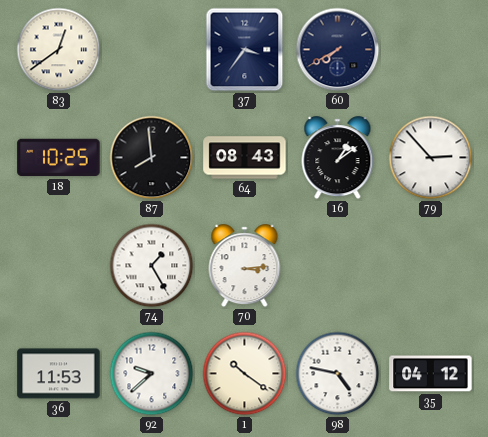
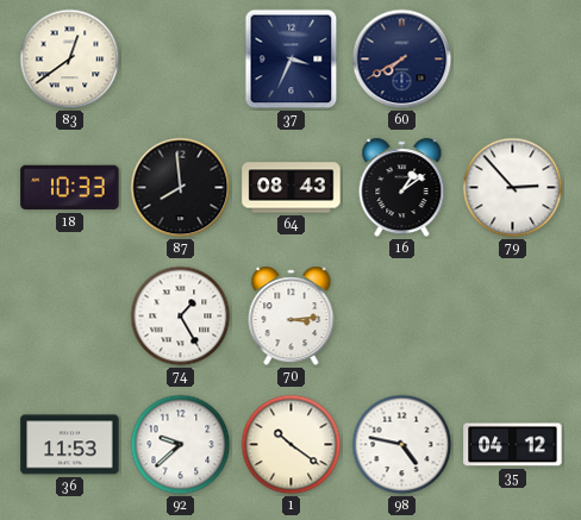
37: 3:36 -> 3:34 (292, 59)
18: 10:25 -> 10:33 (70, 188)
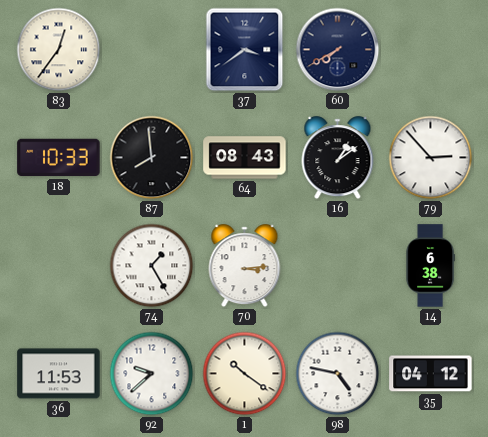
83: 12:39 -> 12:36 (59, 50)
37: 3:34 -> 3:39 (245, 50)
14: none -> 6:38 (430, 266)
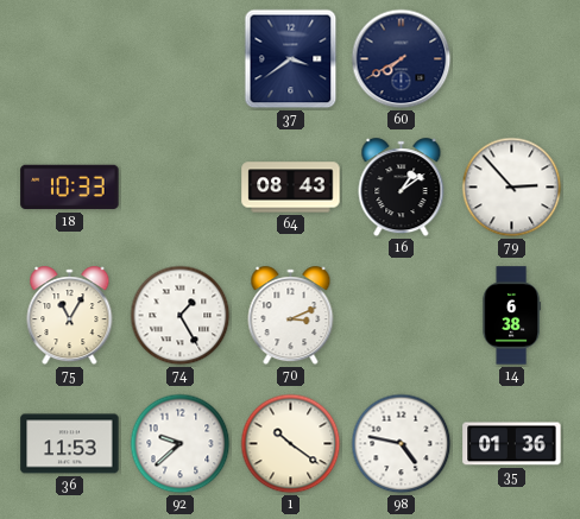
83: 12:36 -> none (59, 50)
87: 7:59 -> none (152, 158)
75: none -> 11:05 (70, 316)
70: 3:14 -> 3:11 (291, 316)
35: 04:12 -> 01:36 (512, 444)
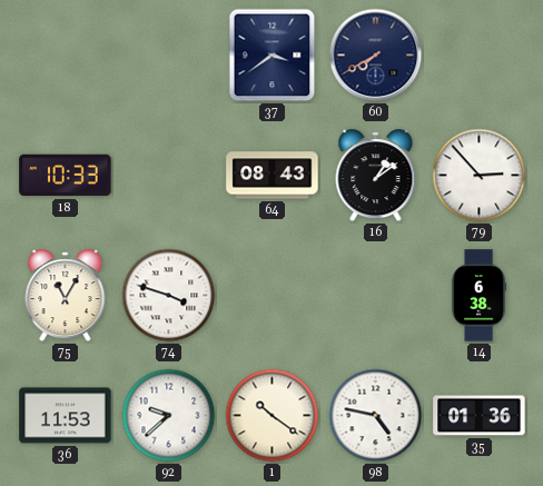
74: 1:25 -> 3:48 (169, 296)
70: 3:11 -> none (291, 316)
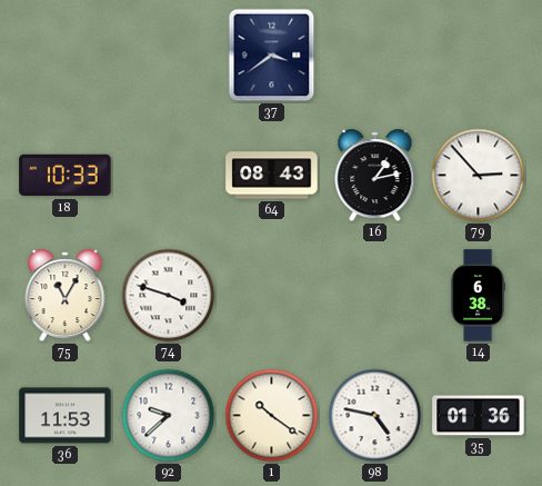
60: 7:40 -> none (376, 56)
16: 1:09 -> 1:13 (375, 176)
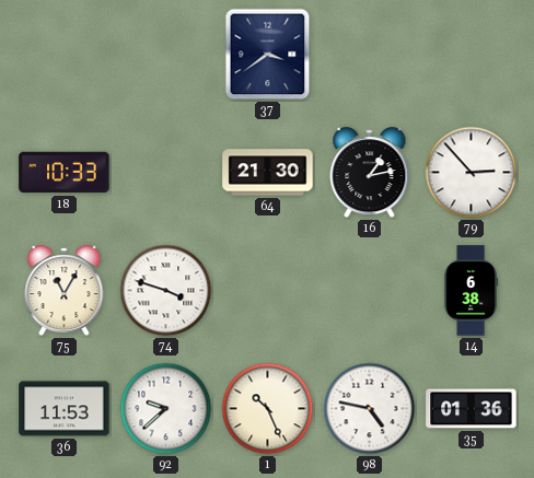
64: 08:43 -> 21:30 (268, 173)
1: 10:21 -> 10:26 (268, 409)
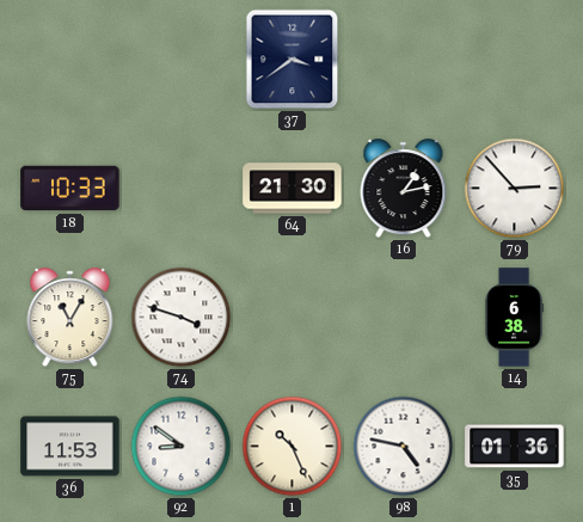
92: 9:38 -> 8:51 (182, 447)
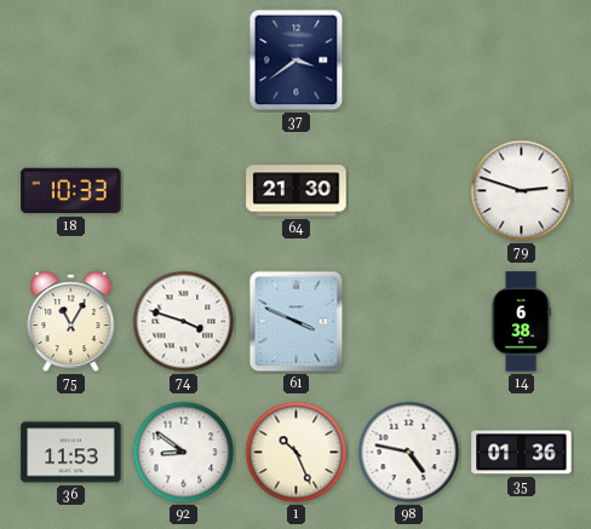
16: 1:13 -> none (404, 189)
79: 2:53 -> 2:48 (522, 191)
61: none -> 3:49 (297, 322)
